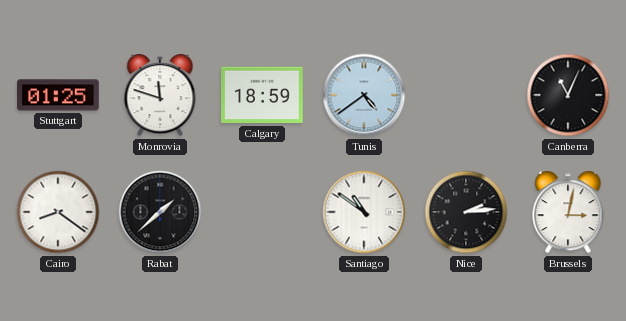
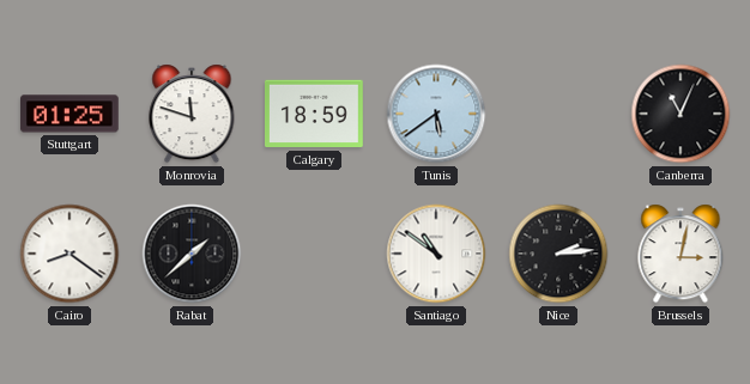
Tunis: 4:39 -> 5:39 (436, 114)
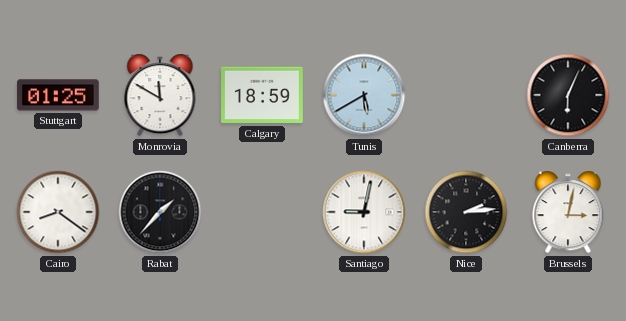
Monrovia: 11:48 -> 11:50 (160, 95)
Tunis: 5:39 -> 5:40 (364, 95)
Canberra: 11:04 -> 6:04 (568, 95)
Rabat: 1:38 -> 1:37 (160, 212)
Santiago: 10:51 -> 9:02 (364, 212)
